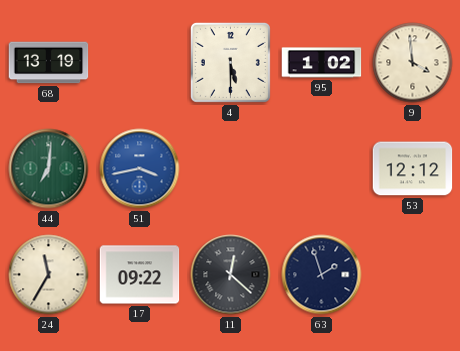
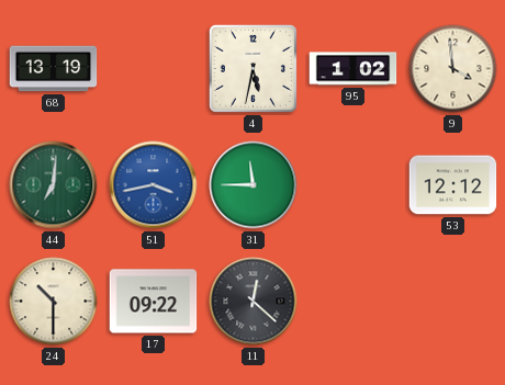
4: 5:30 -> 5:32 (252, 68)
31: none -> 11:45 (254, 185)
24: 11:35 -> 10:30 (54, 302)
63: 1:57 -> none (322, 275)
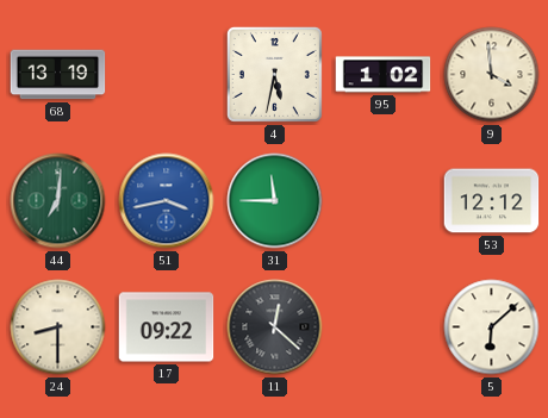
24: 10:30 -> 8:30 (58, 327)
5: none -> 6:08 (492, 327)
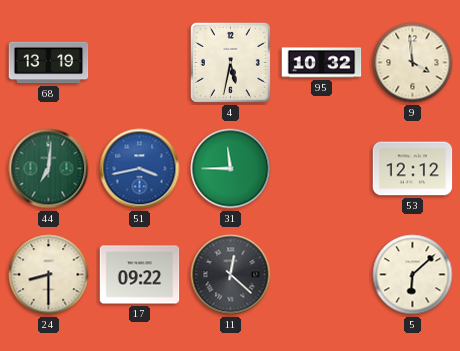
95: 1:02 -> 10:32 (322, 63)
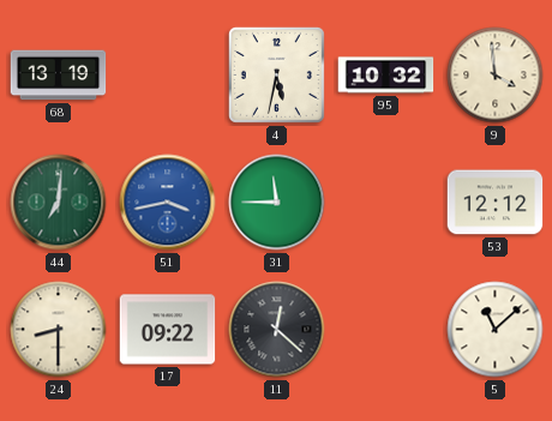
5: 6:08 -> 11:08 (496, 330)
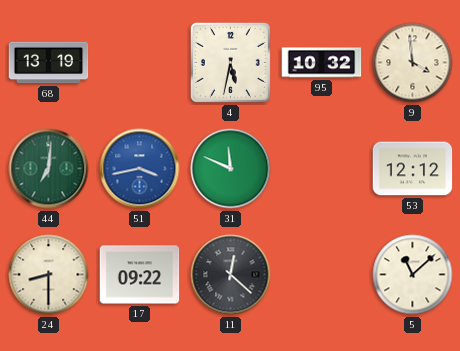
31: 11:45 -> 11:49 (231, 169)
